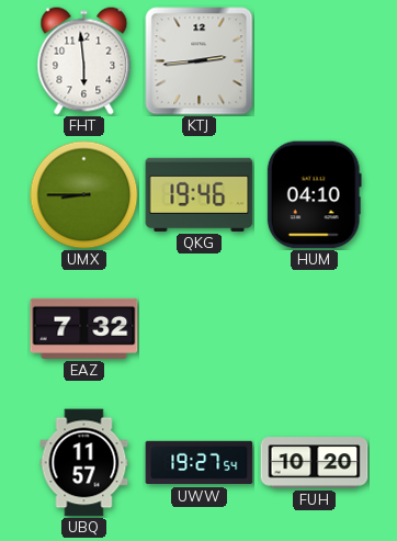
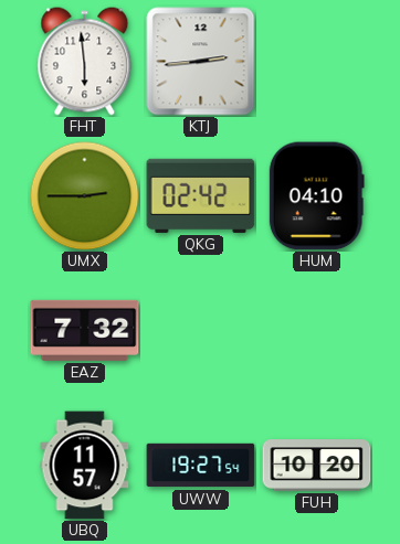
UMX: 8:45 -> 2:45 (85, 196)
QKG: 19:46 -> 02:42 (201, 195)
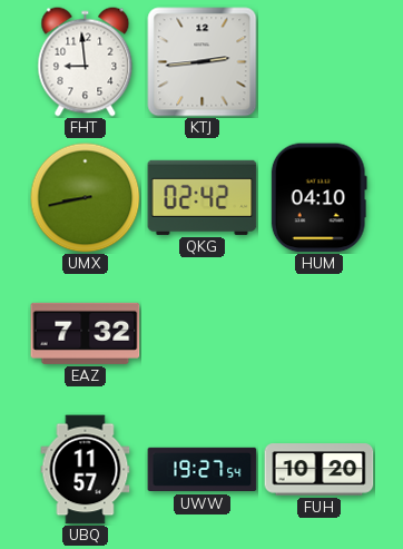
FHT: 5:59 -> 8:59 (86, 62)
UMX: 2:45 -> 8:43 (86, 198)
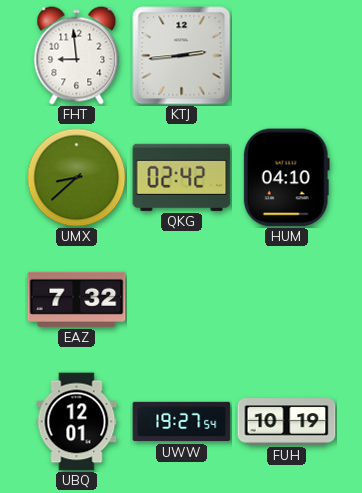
UMX: 8:43 -> 8:38 (77, 178)
UBQ: 11:57 -> 12:01 (77, 422)
FUH: 10:20 -> 10:19 (287, 422)
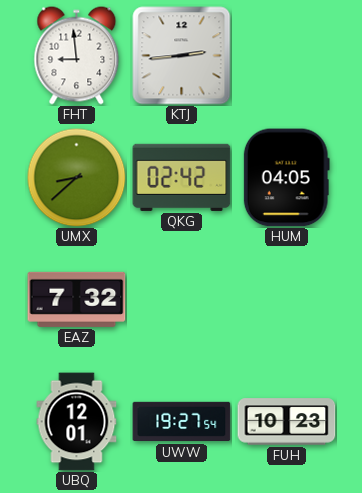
HUM: 04:10 -> 04:05 (286, 178)
FUH: 10:19 -> 10:23 (287, 422)
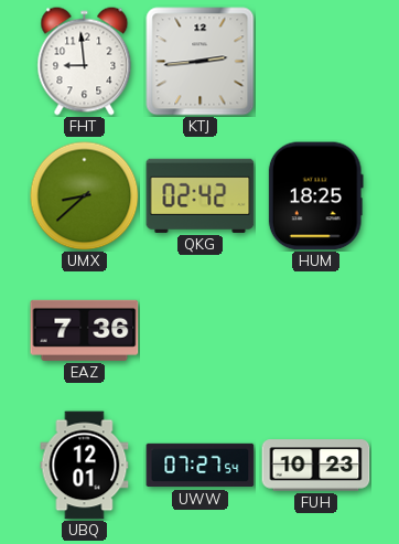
HUM: 04:05 -> 18:25 (315, 196)
EAZ: 7:32 -> 7:36 (85, 330)
UWW: 19:27 -> 07:27 (201, 466)
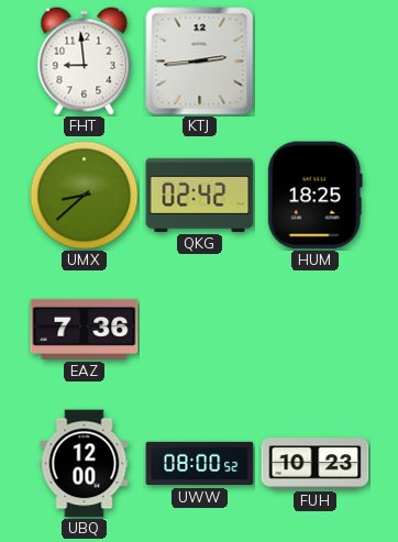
UBQ: 12:01 -> 12:00 (85, 464)
UWW: 07:27 -> 08:00 (200, 464)
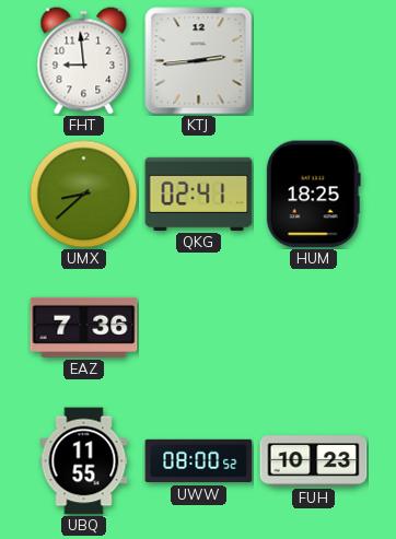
QKG: 02:42 -> 02:41 (199, 194)
UBQ: 12:00 -> 11:55 (84, 461)
